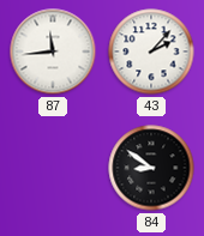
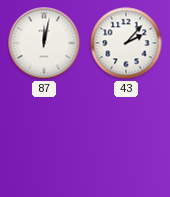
87: 11:44 -> 12:02 (44, 43)
84: 8:51 -> none (151, 168)
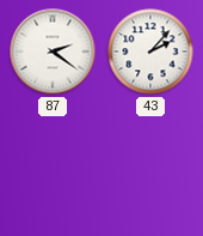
87: 12:02 -> 2:21 (53, 52)
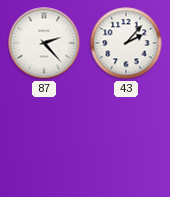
87: 2:21 -> 2:23 (44, 43)
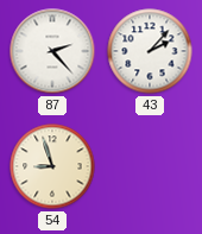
54: none -> 8:57 (52, 166)
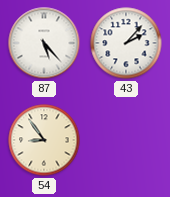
87: 2:23 -> 5:23 (44, 43)
54: 8:57 -> 8:54 (44, 140)
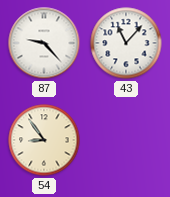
87: 5:23 -> 9:23 (44, 43)
43: 2:07 -> 11:07 (126, 43)
